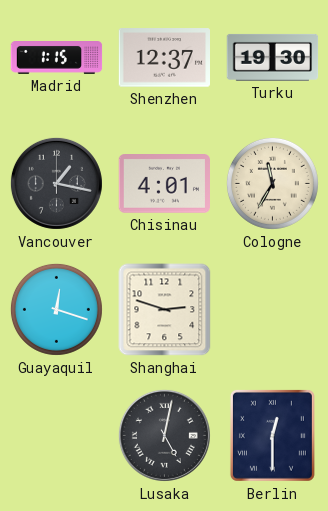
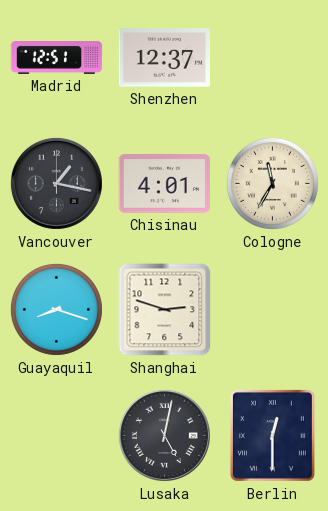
Madrid: 1:15 -> 12:51 (57, 58)
Turku: 19:30 -> none (273, 57)
Guayaquil: 12:18 -> 8:18 (56, 309)
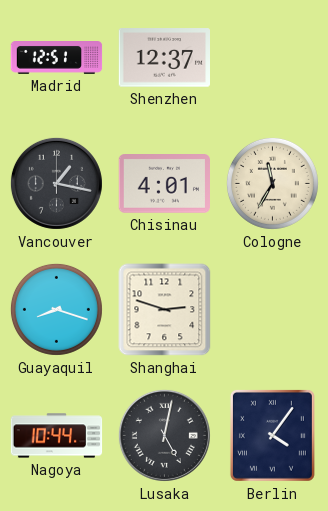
Nagoya: none -> 10:44 (57, 436)
Berlin: 12:30 -> 4:06 (272, 435)
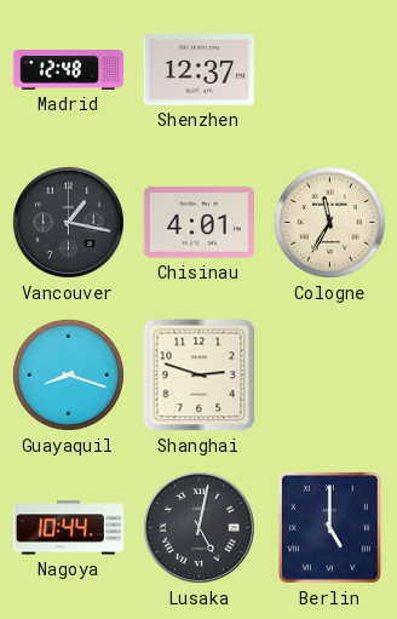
Madrid: 12:51 -> 12:48 (69, 70)
Berlin: 4:06 -> 5:00 (329, 527)
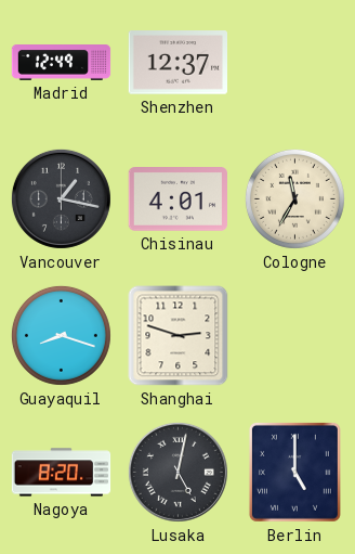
Madrid: 12:48 -> 12:49 (62, 63)
Nagoya: 10:44 -> 8:20 (62, 473)
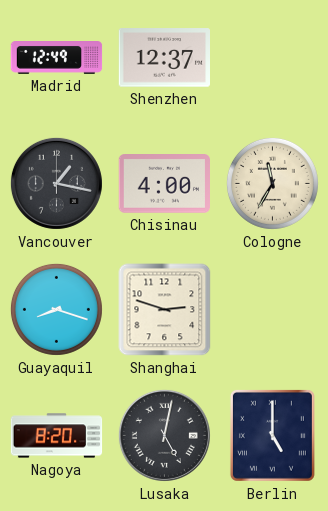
Chisinau: 4:01 -> 4:00 (164, 184)
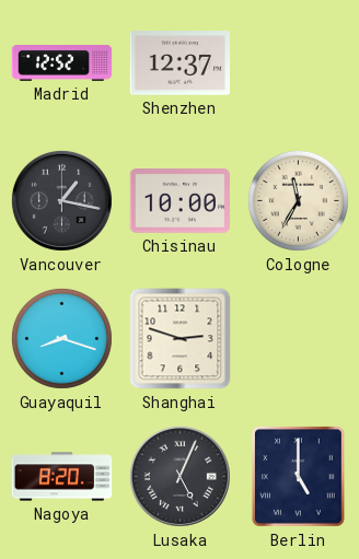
Madrid: 12:49 -> 12:52 (62, 63)
Chisinau: 4:00 -> 10:00 (179, 201)
Lusaka: 5:02 -> 5:04 (179, 476)
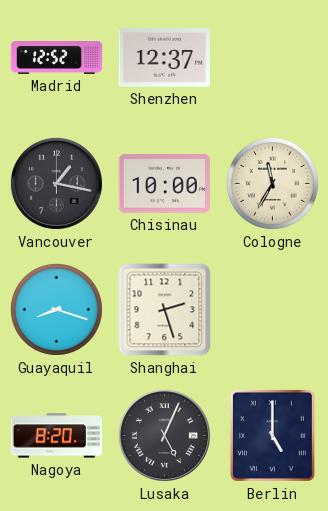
Shanghai: 2:48 -> 2:27 (165, 310)
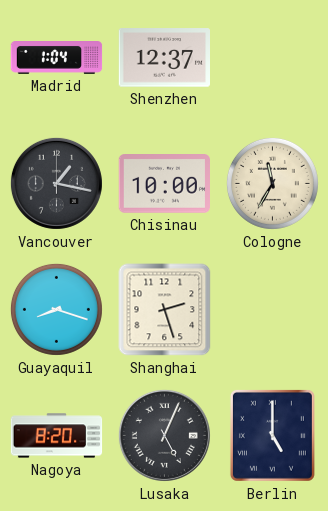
Madrid: 12:52 -> 1:04 (57, 58)
